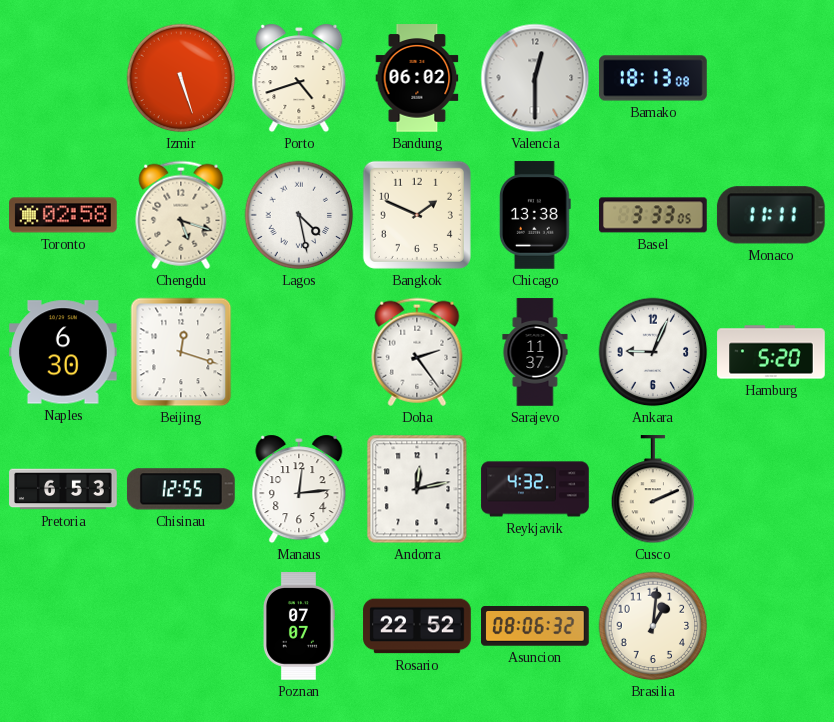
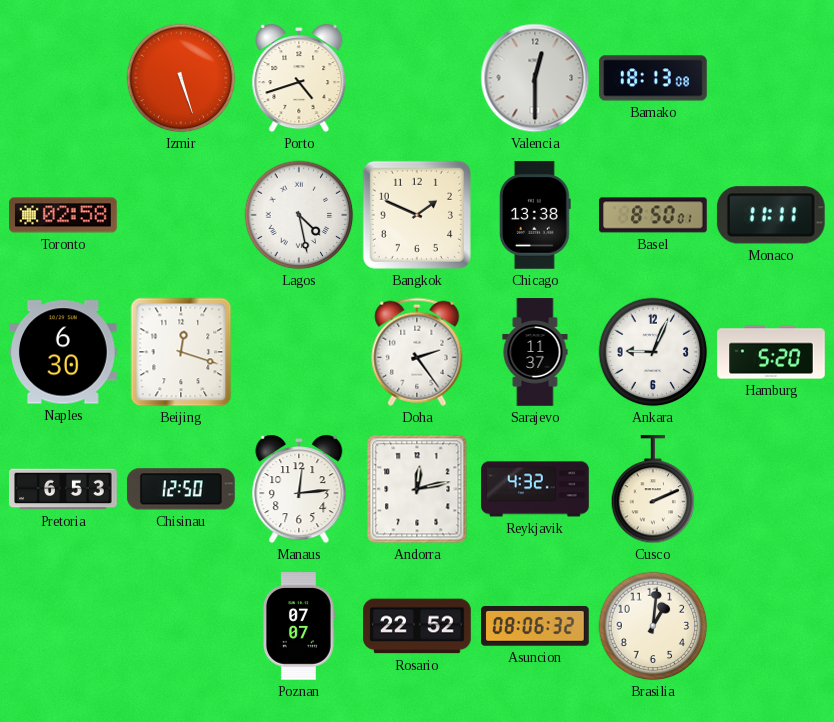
Bandung: 06:02 -> none (417, 78)
Chengdu: 5:18 -> none (181, 215)
Basel: 3:33 -> 8:50 (653, 215)
Chisinau: 12:55 -> 12:50 (181, 489)
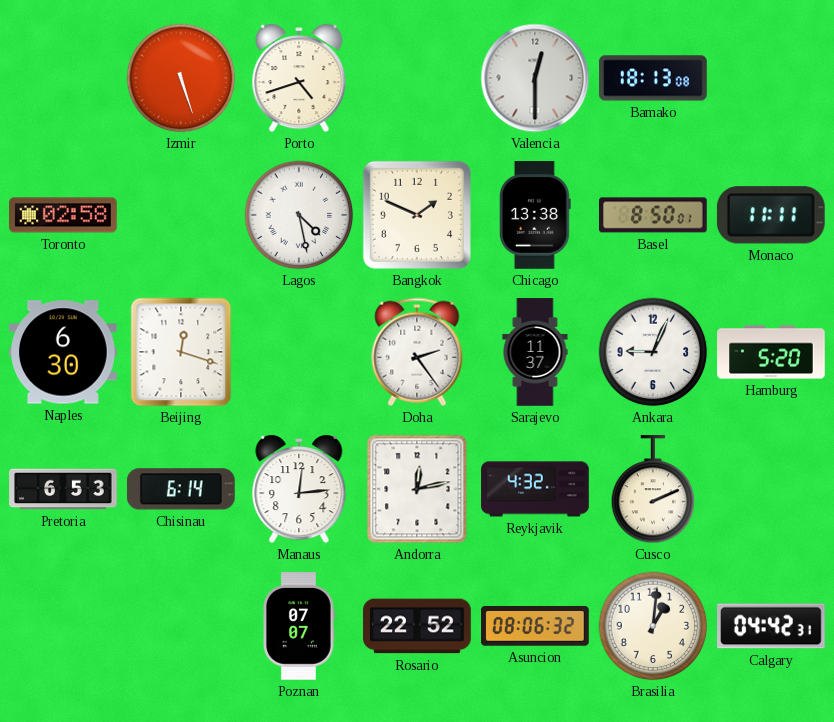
Chisinau: 12:50 -> 6:14 (181, 489)
Calgary: none -> 04:42 (772, 626)
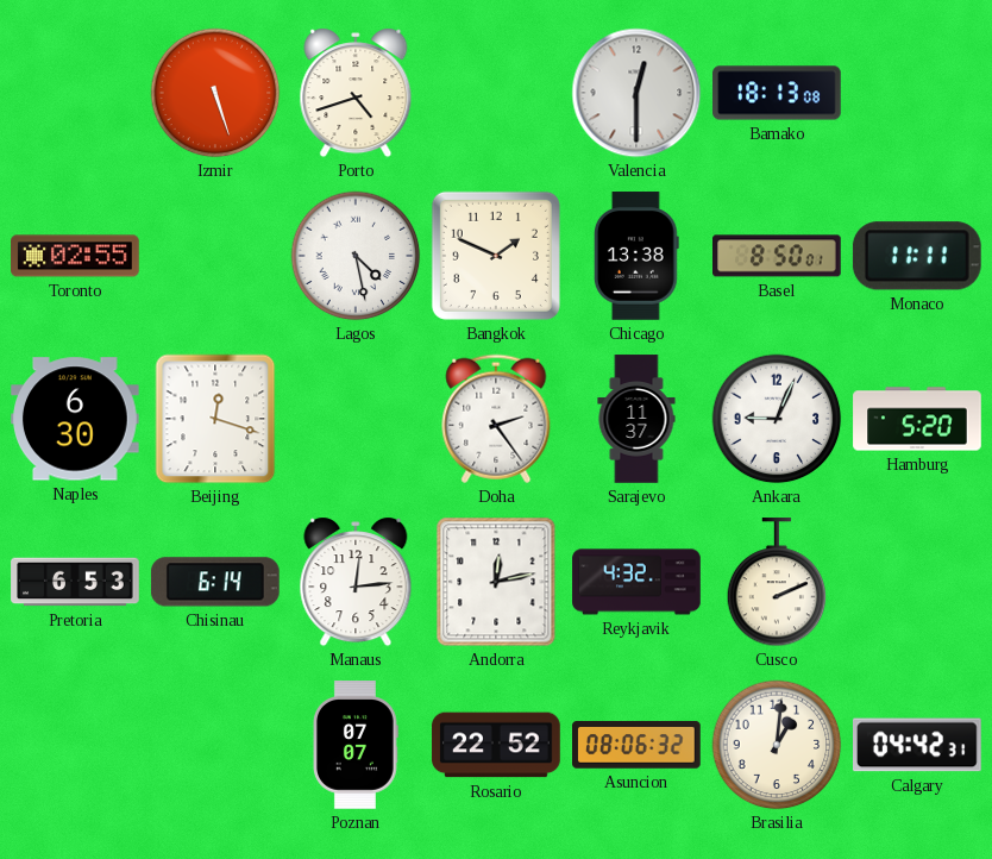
Toronto: 02:58 -> 02:55 (75, 256)
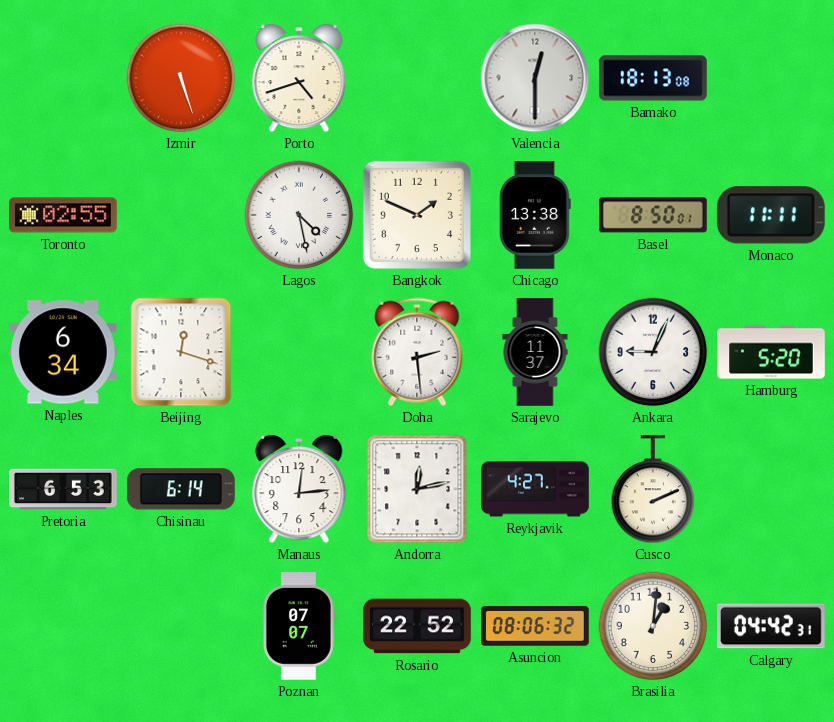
Naples: 6:30 -> 6:34 (64, 352)
Doha: 2:24 -> 2:29 (417, 352)
Reykjavik: 4:32 -> 4:27 (535, 489)
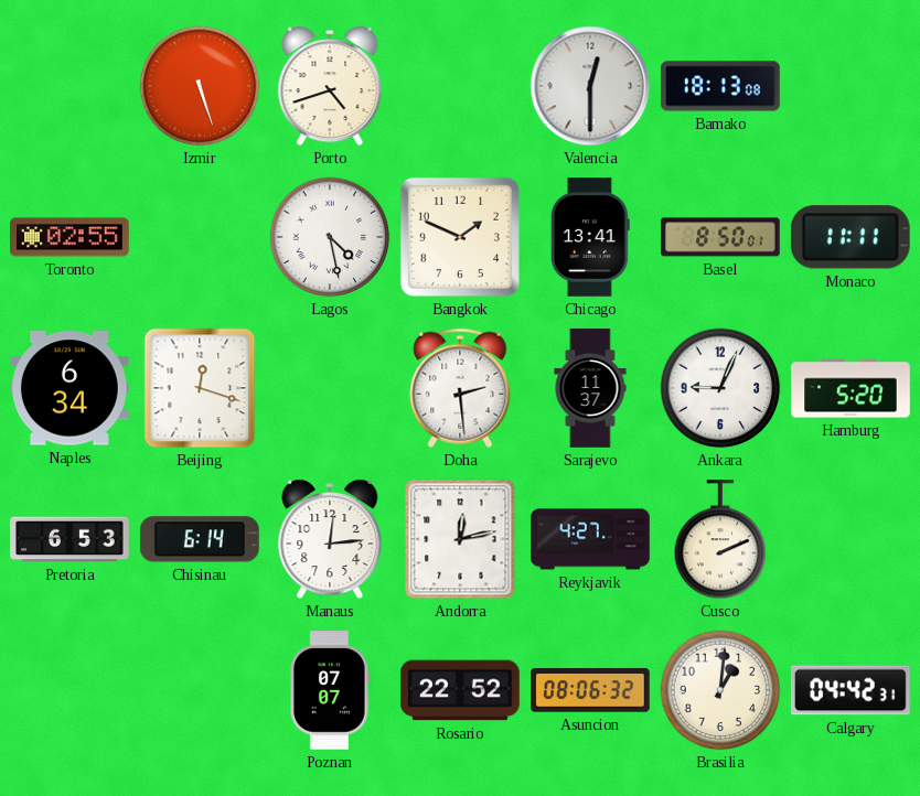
Chicago: 13:38 -> 13:41 (590, 237)
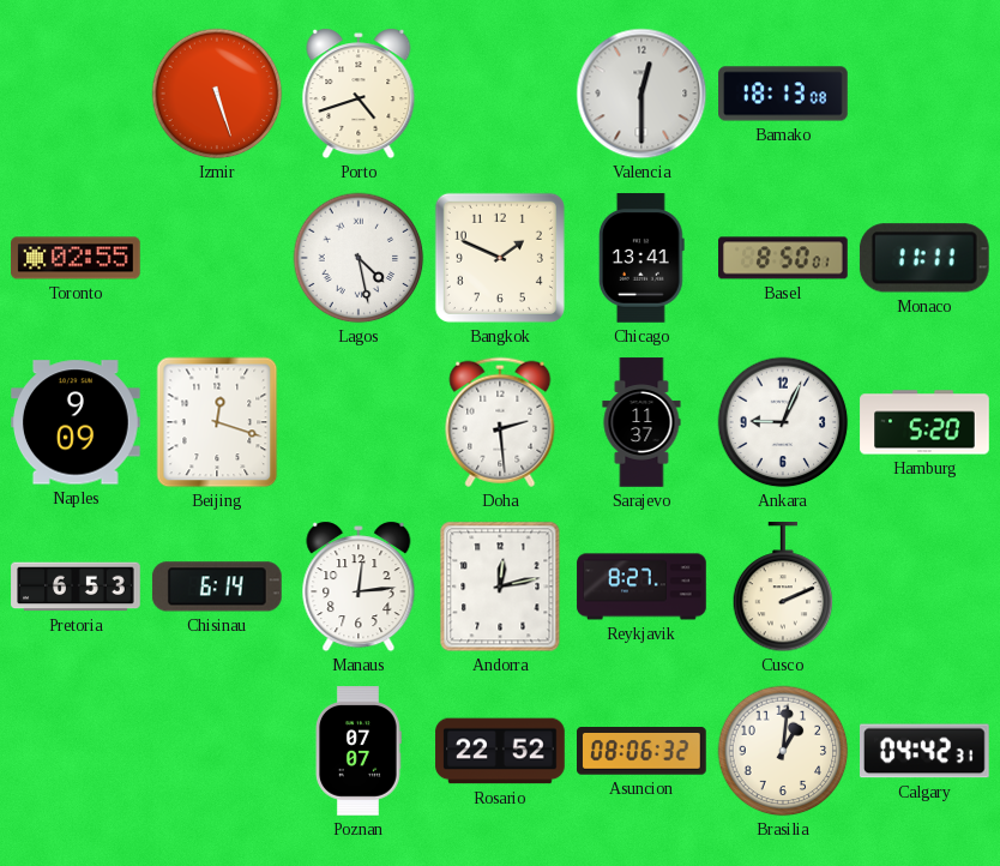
Naples: 6:34 -> 9:09 (77, 422)
Reykjavik: 4:27 -> 8:27 (641, 587)
